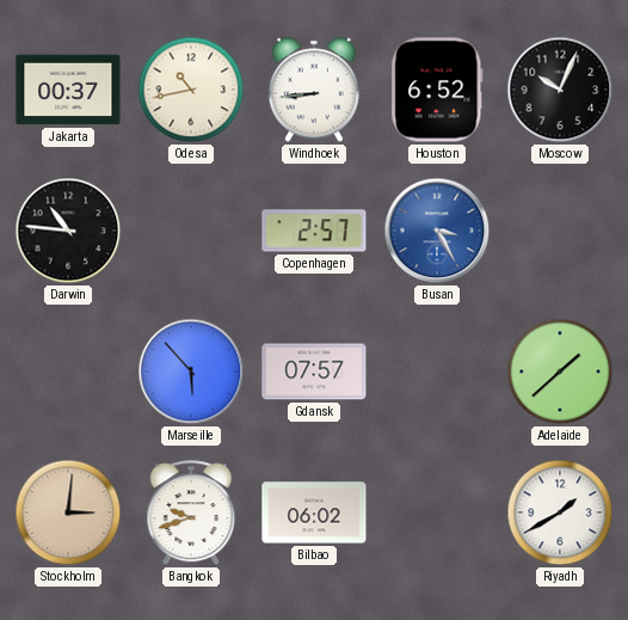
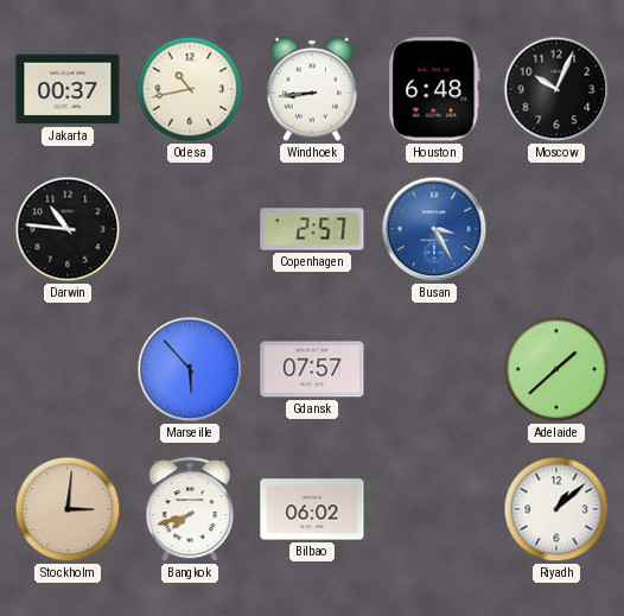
Houston: 6:52 -> 6:48 (434, 89)
Bangkok: 9:42 -> 7:42 (190, 510)
Riyadh: 1:40 -> 1:08 (556, 509)
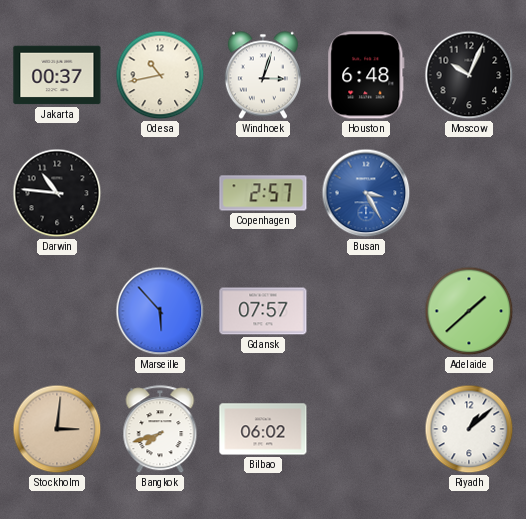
Windhoek: 8:44 -> 3:03 (263, 75)
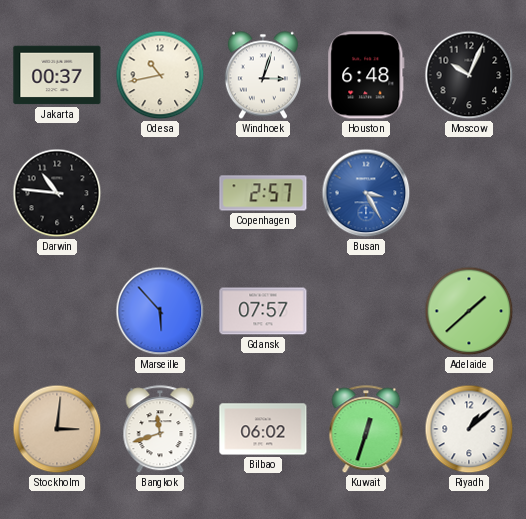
Bangkok: 7:42 -> 11:42 (160, 430)
Kuwait: none -> 12:33 (366, 430)
